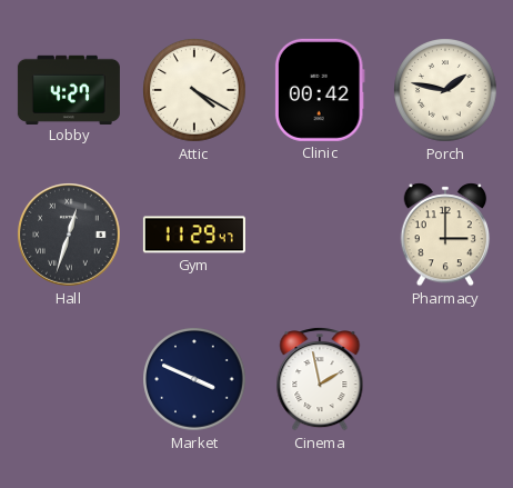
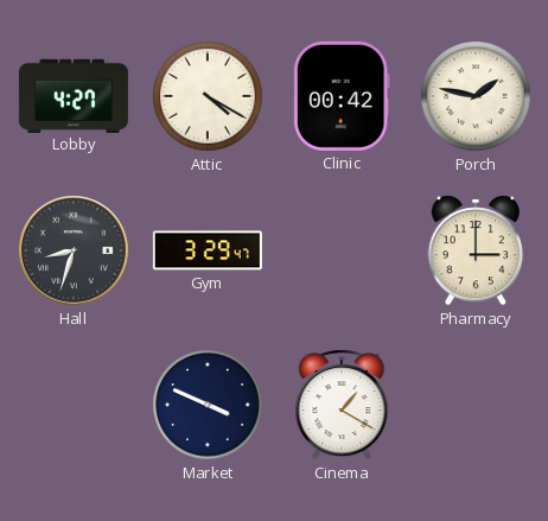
Hall: 12:33 -> 8:33 (75, 252)
Gym: 11:29 -> 3:29 (208, 250)
Cinema: 1:58 -> 1:20 (342, 405)
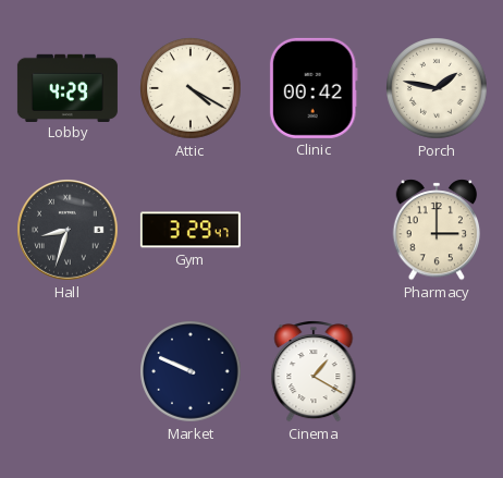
Lobby: 4:27 -> 4:29 (68, 87)
Market: 3:49 -> 9:49 (191, 371)
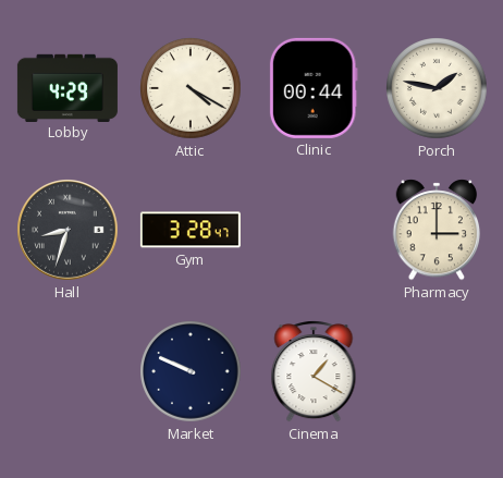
Clinic: 00:42 -> 00:44 (314, 88)
Gym: 3:29 -> 3:28 (191, 230)
